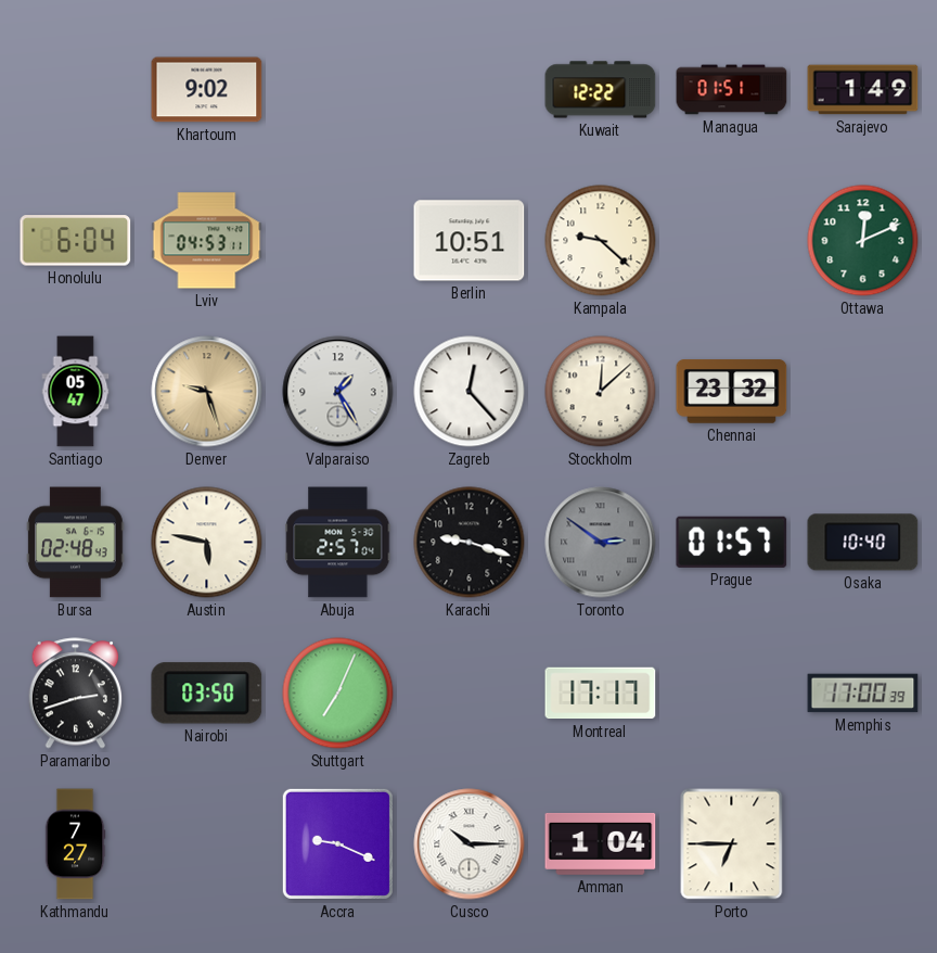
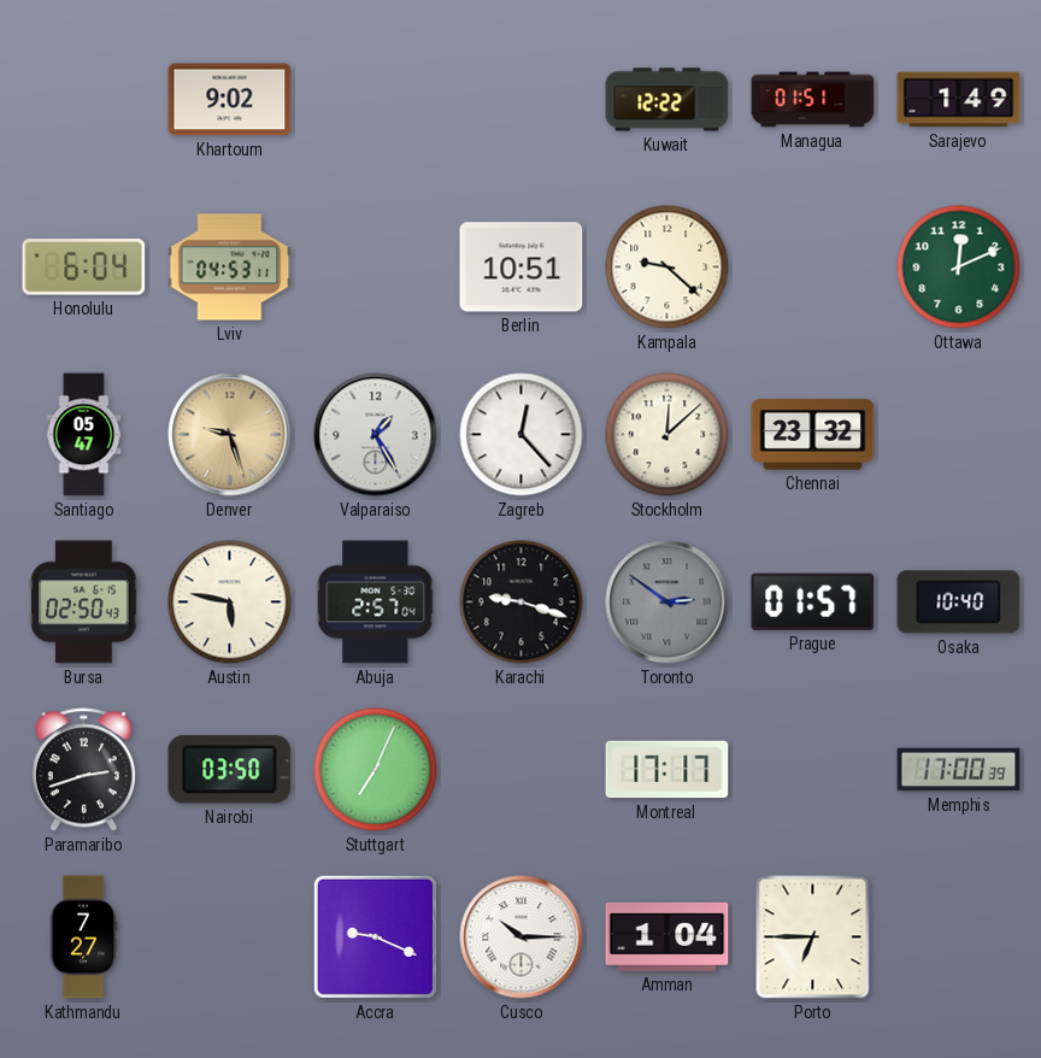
Bursa: 02:48 -> 02:50 (84, 603)
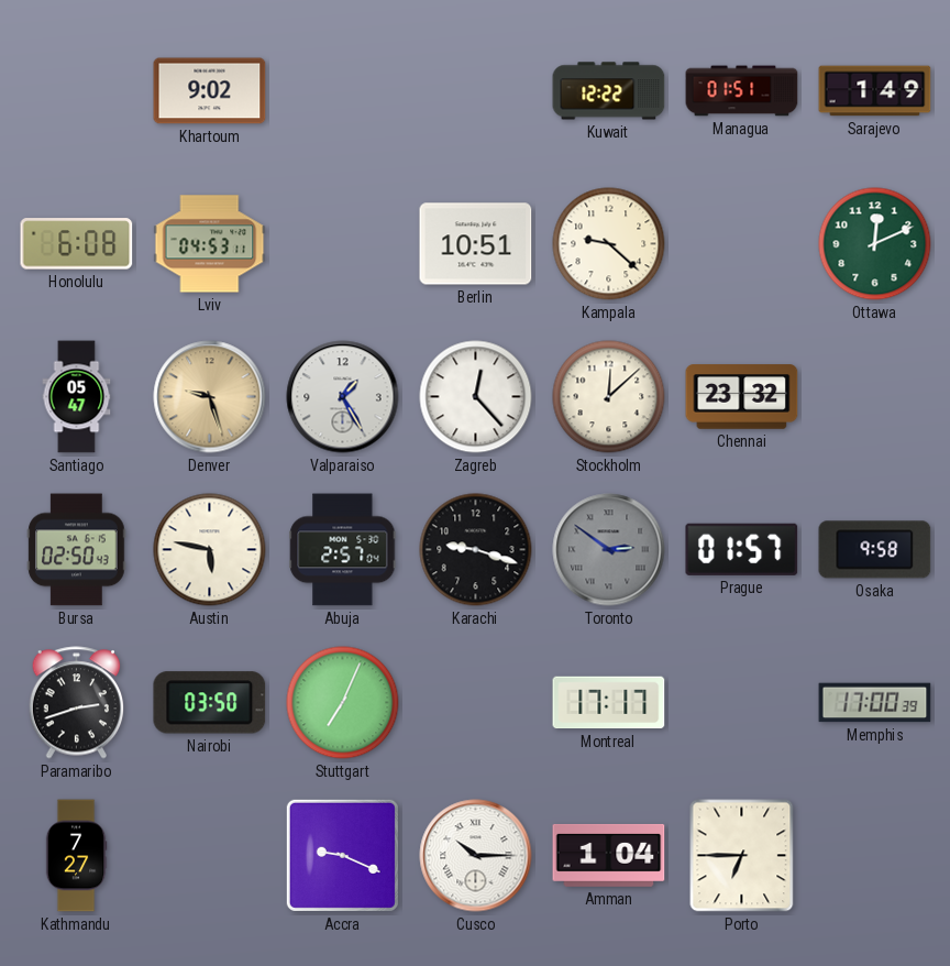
Honolulu: 6:04 -> 6:08 (77, 244)
Osaka: 10:40 -> 9:58 (875, 550)
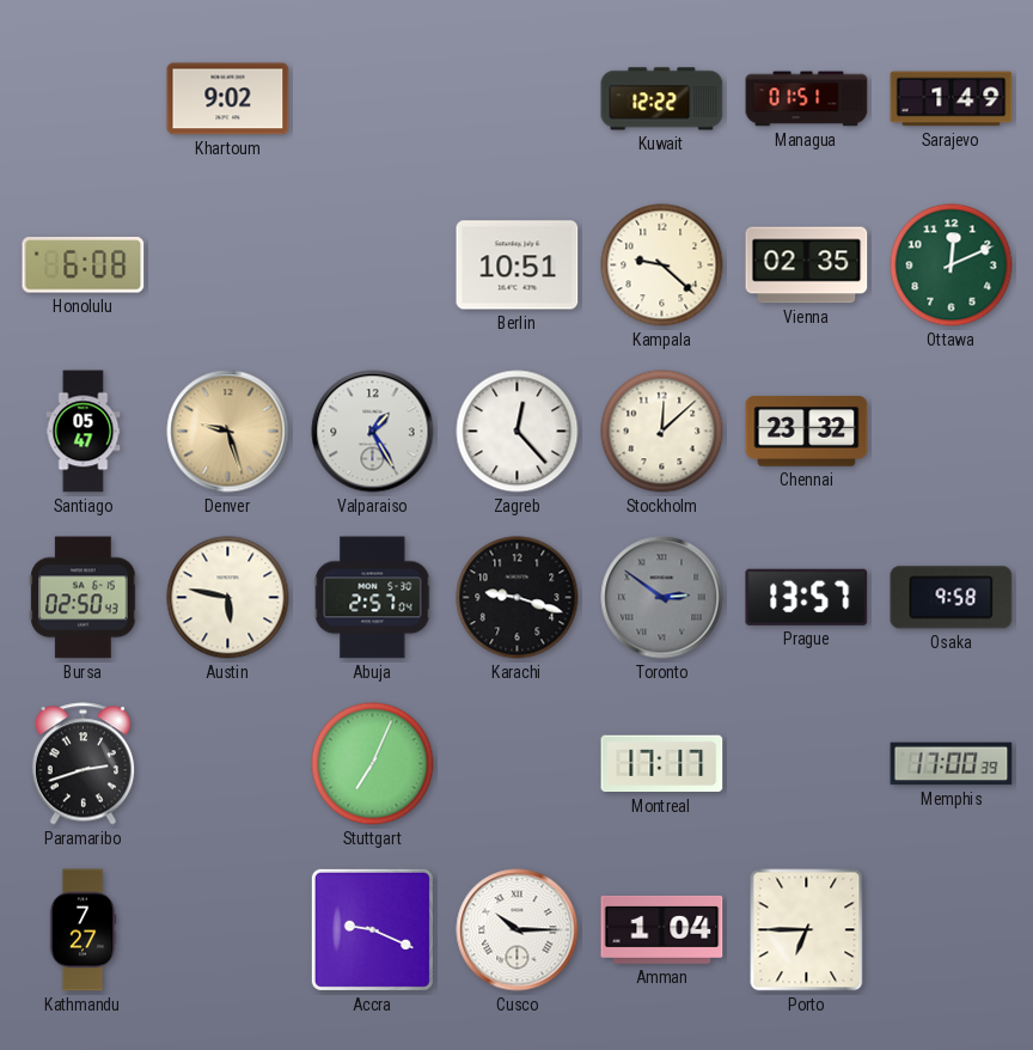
Lviv: 04:53 -> none (210, 244)
Vienna: none -> 02:35 (807, 265)
Prague: 01:57 -> 13:57 (807, 597)
Nairobi: 03:50 -> none (210, 703)
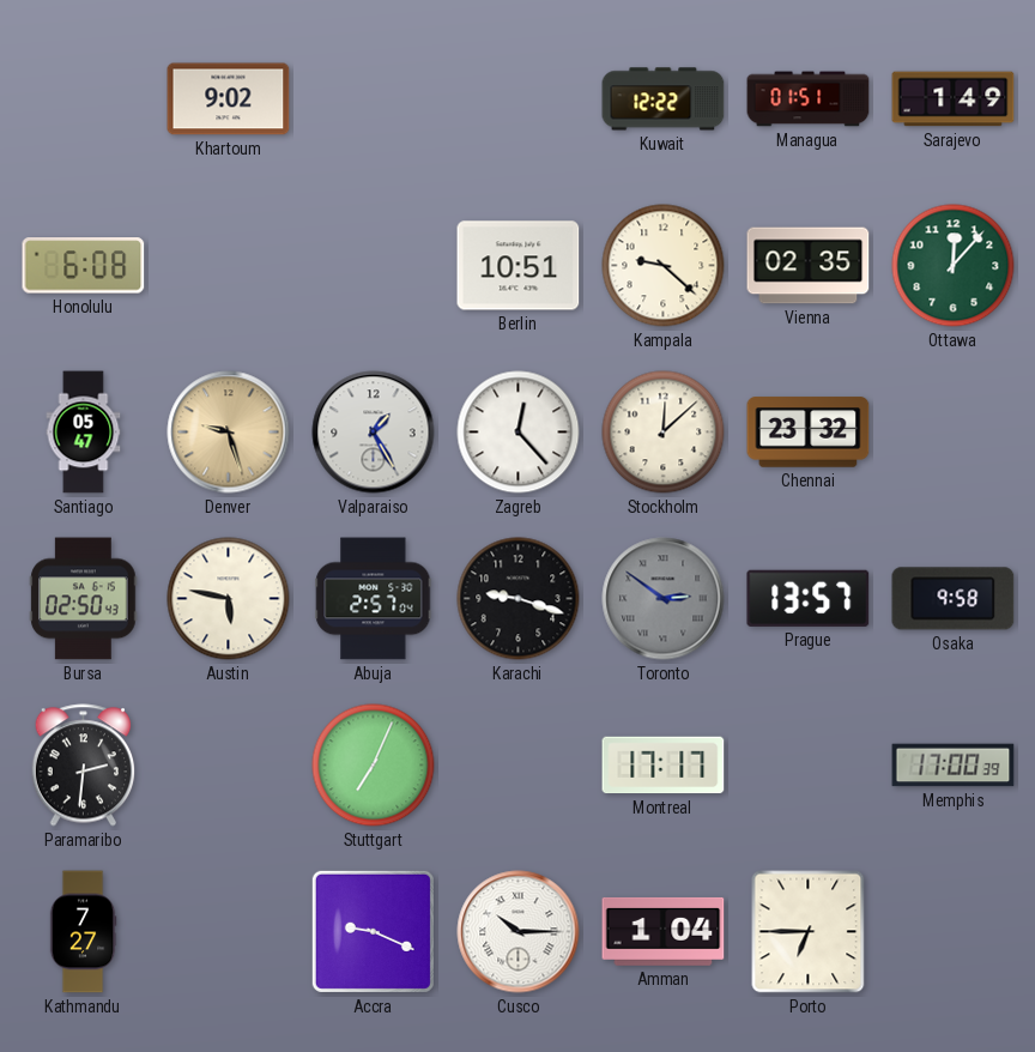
Ottawa: 12:11 -> 12:07 (954, 266)
Paramaribo: 2:42 -> 2:31 (84, 766)
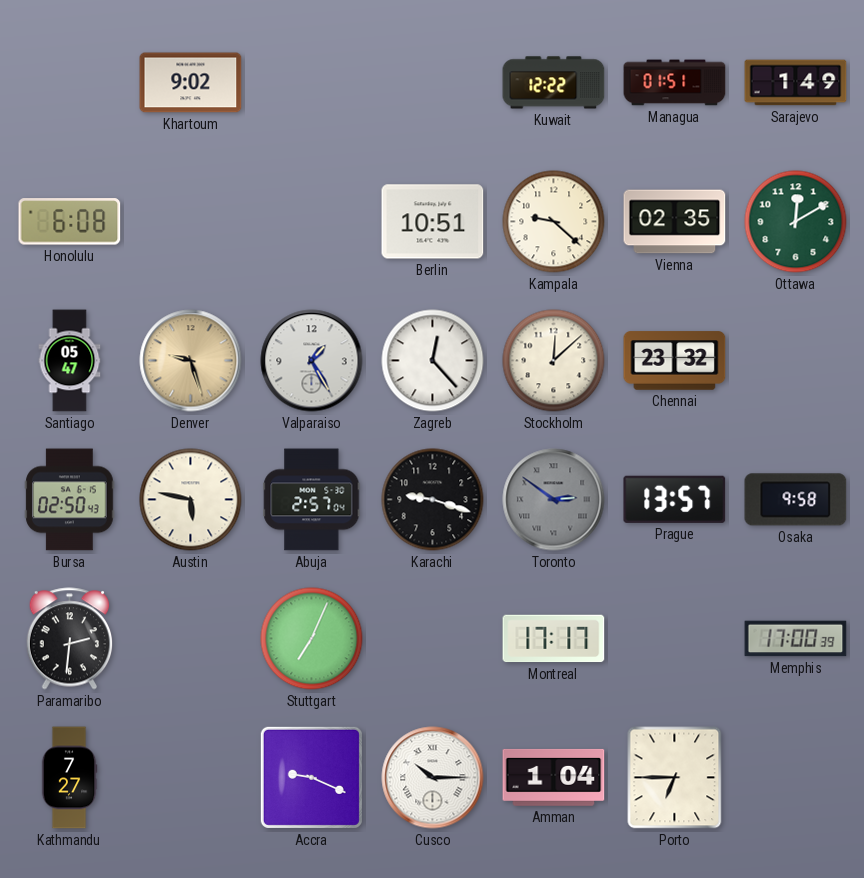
Ottawa: 12:07 -> 12:10 (796, 222)
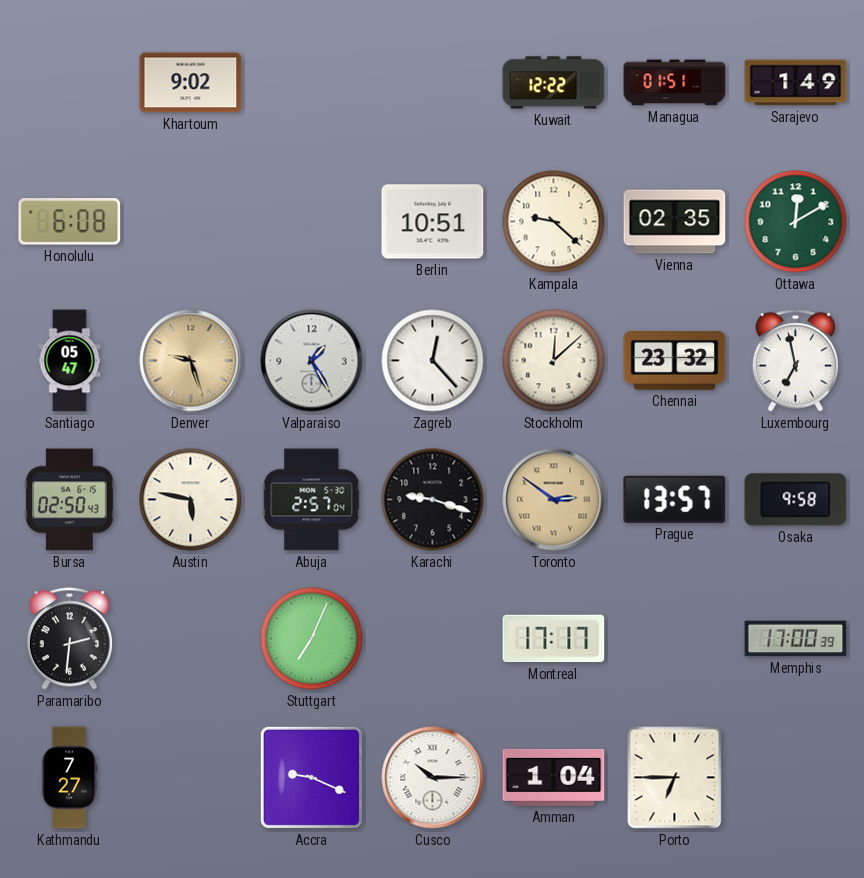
Luxembourg: none -> 6:58 (796, 361)
Toronto dial: grey -> champagne (554, 500)
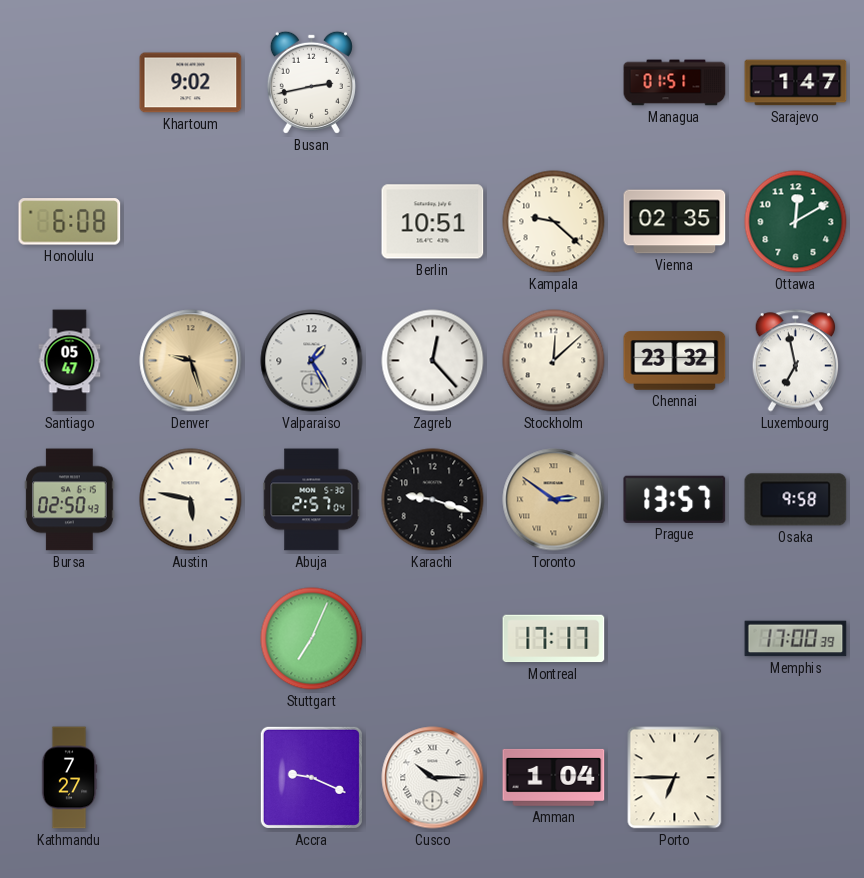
Busan: none -> 2:43 (311, 82)
Kuwait: 12:22 -> none (554, 83)
Sarajevo: 1:49 -> 1:47 (796, 83)
Paramaribo: 2:31 -> none (70, 639)
